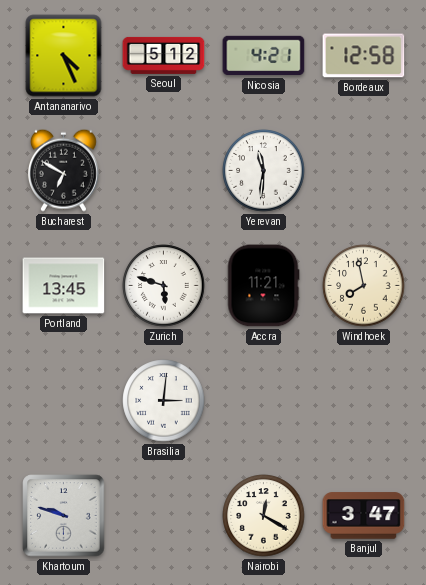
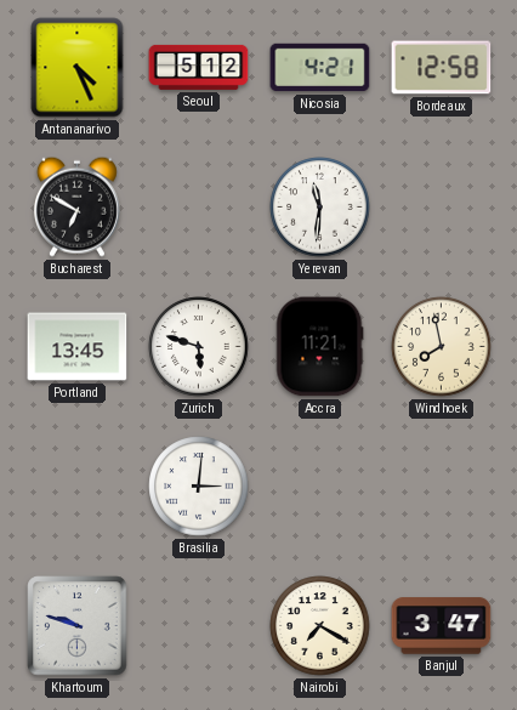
Nairobi: 12:20 -> 7:20 (320, 626)
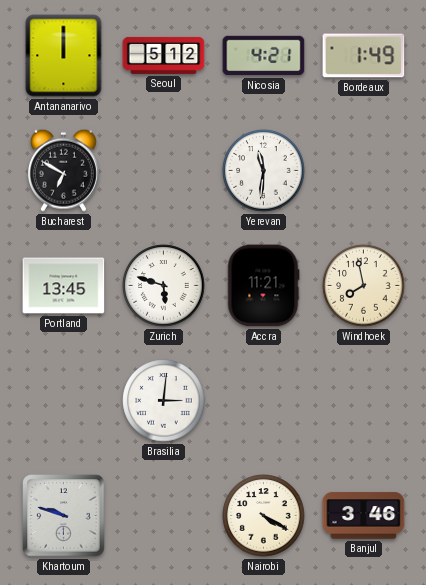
Antananarivo: 4:26 -> 12:00 (64, 56)
Bordeaux: 12:58 -> 1:49 (364, 56)
Nairobi: 7:20 -> 4:20 (264, 516)
Banjul: 3:47 -> 3:46 (364, 516)
